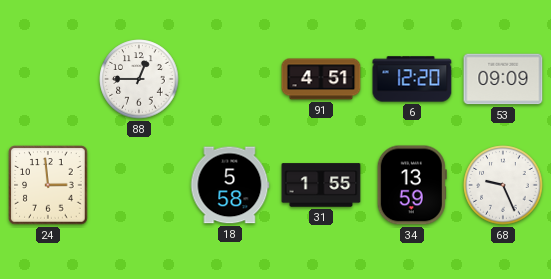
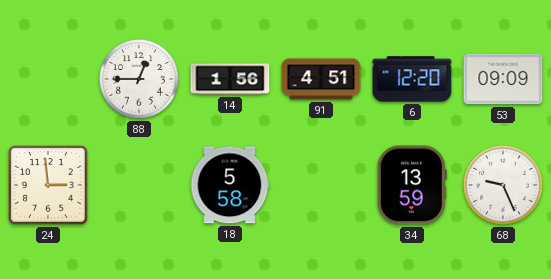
14: none -> 1:56 (230, 79)
31: 1:55 -> none (321, 185)
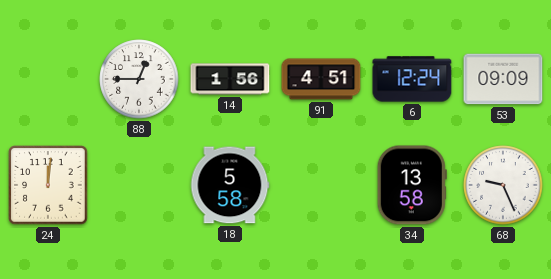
6: 12:20 -> 12:24 (412, 79)
24: 2:59 -> 12:01 (48, 185)
34: 13:59 -> 13:58 (412, 185)
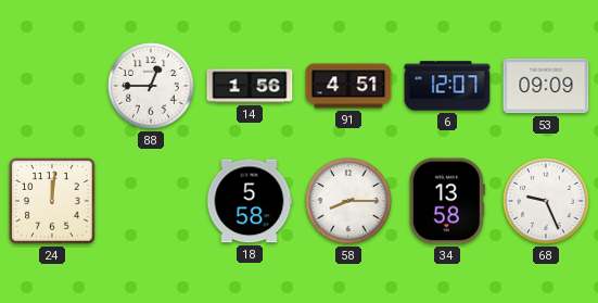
6: 12:24 -> 12:07 (447, 86)
58: none -> 8:15 (348, 201)
